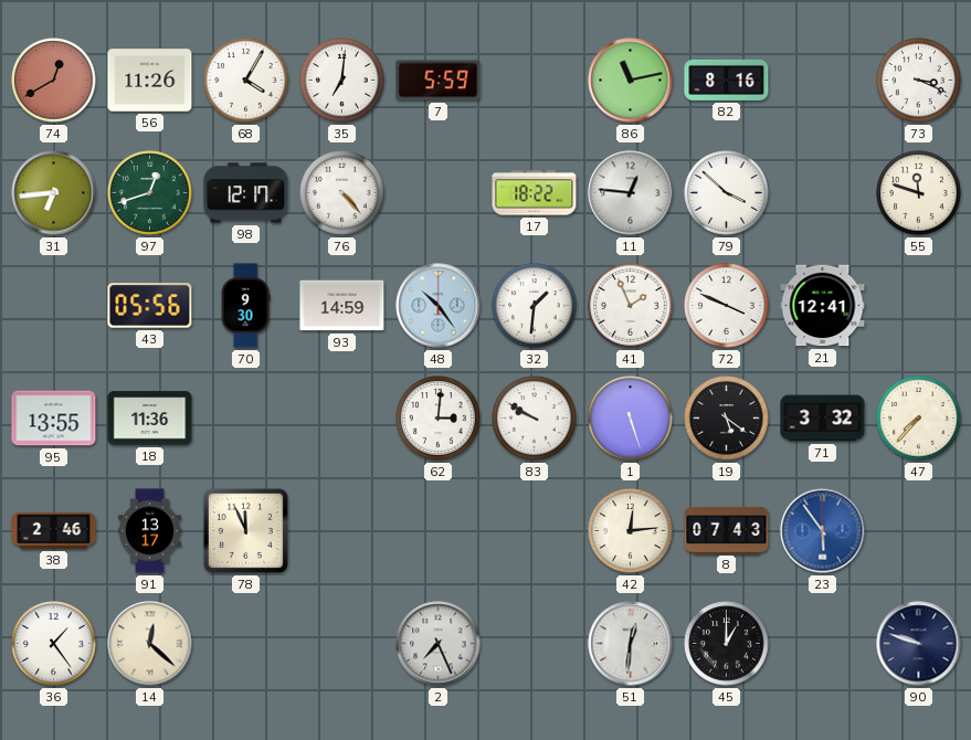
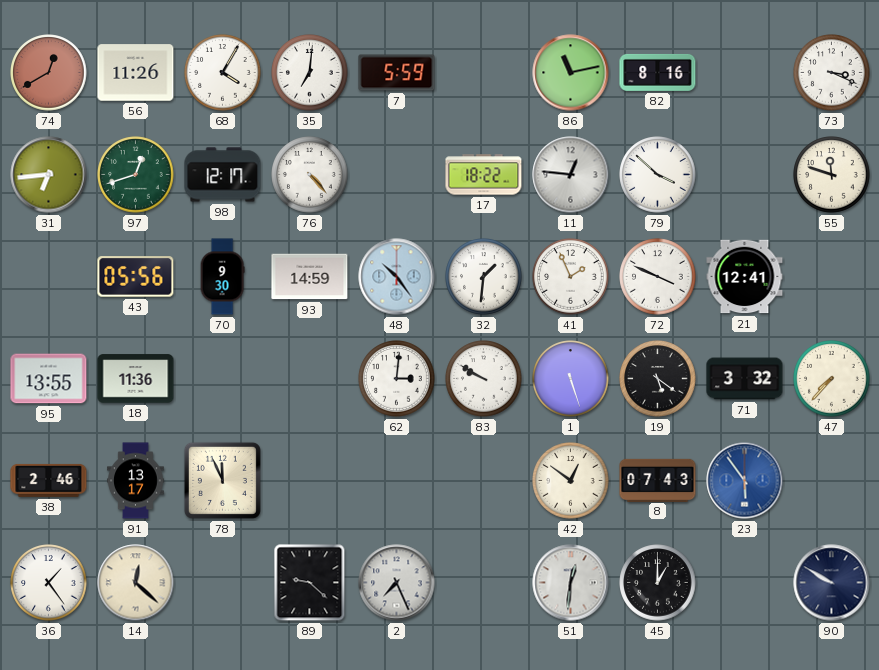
42: 12:14 -> 12:51 (571, 481)
89: none -> 9:22 (310, 583)
90: 9:48 -> 9:50 (832, 583)
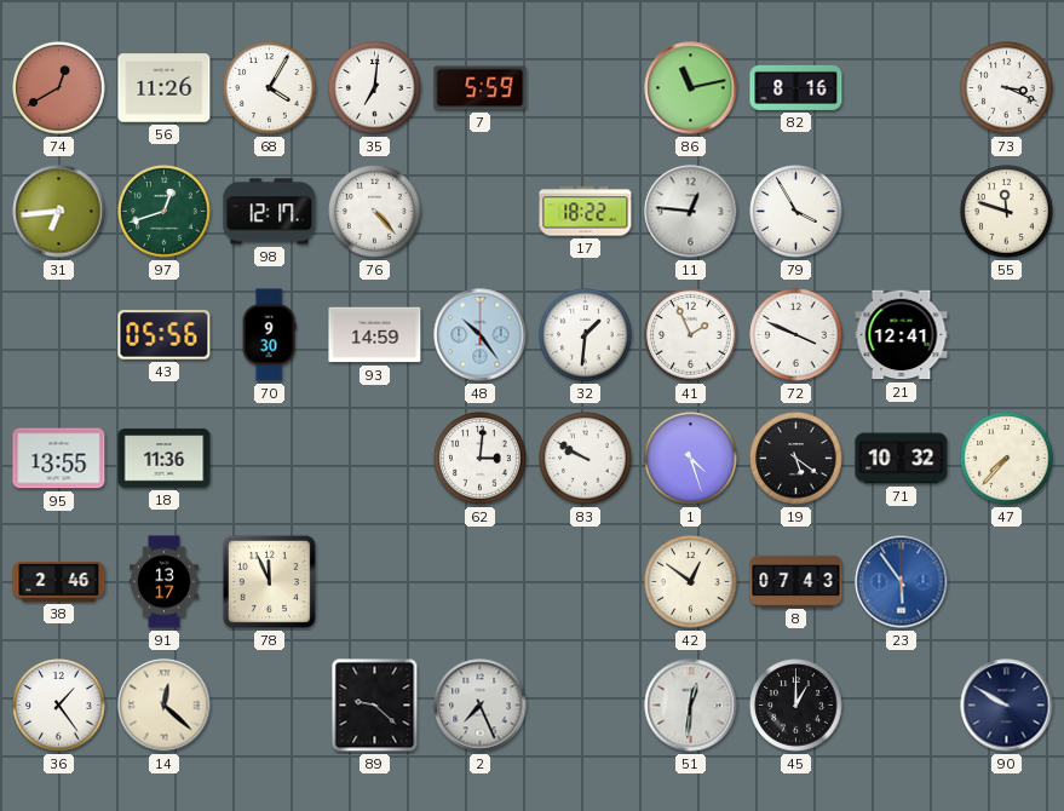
79: 3:52 -> 3:55 (796, 212)
1: 5:27 -> 4:27 (691, 459)
71: 3:32 -> 10:32 (902, 459)
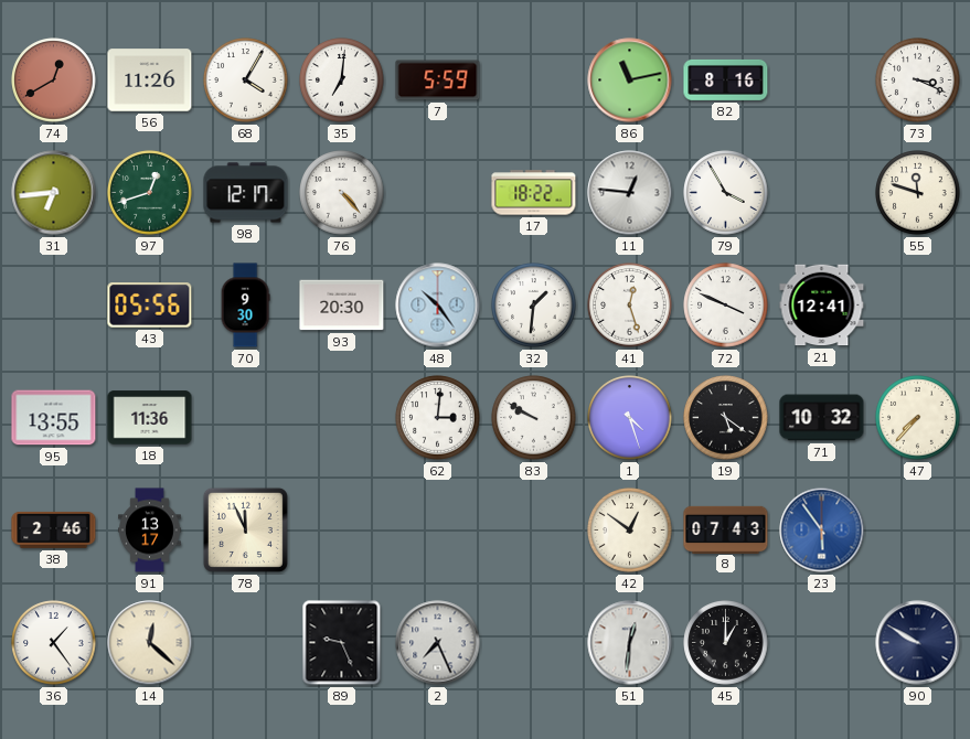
93: 14:59 -> 20:30 (342, 306)
41: 1:56 -> 12:27 (630, 306)
89: 9:22 -> 9:26 (342, 643)
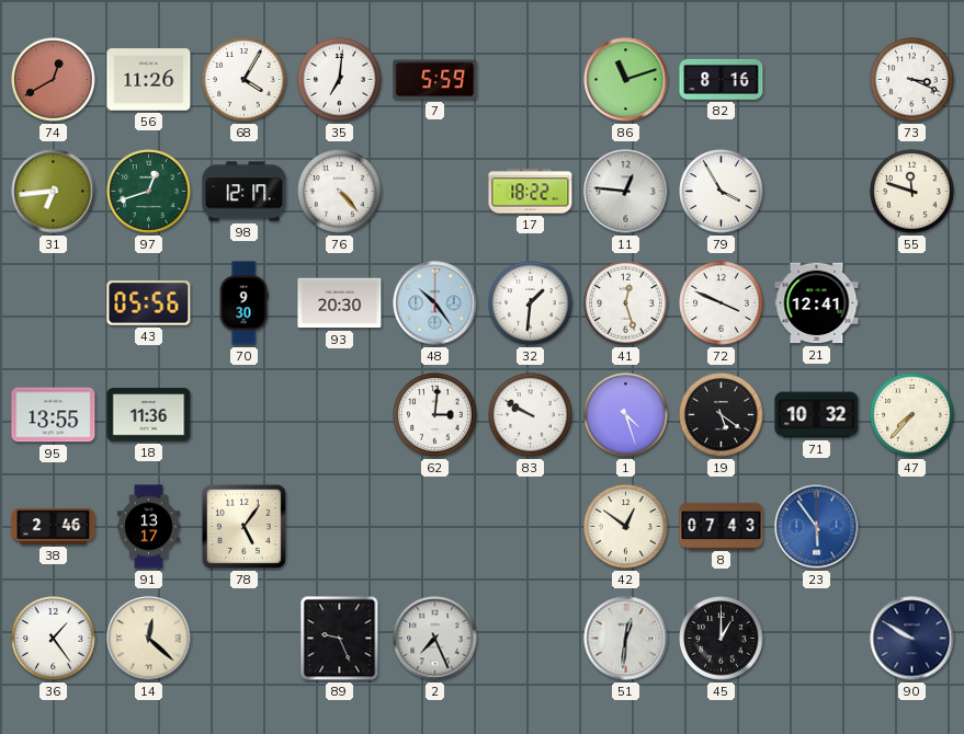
86: 11:13 -> 11:12 (626, 80)
78: 11:56 -> 5:06 (243, 526)
